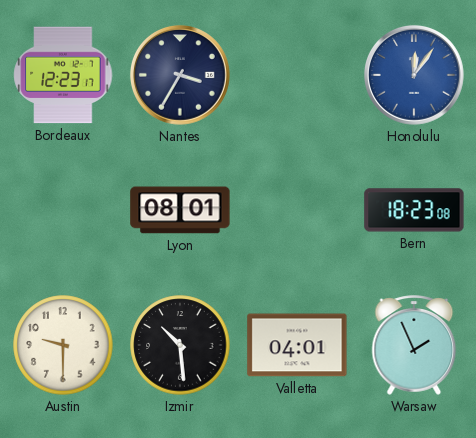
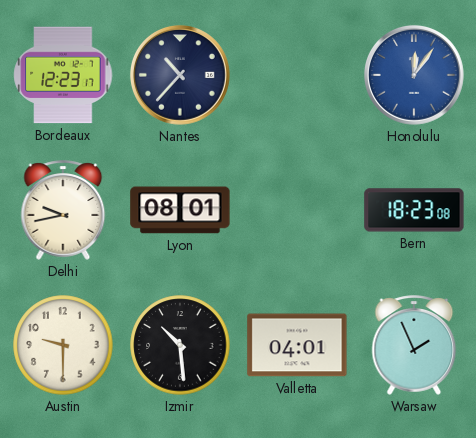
Nantes: 3:35 -> 10:37 (180, 75)
Delhi: none -> 9:43 (63, 210)
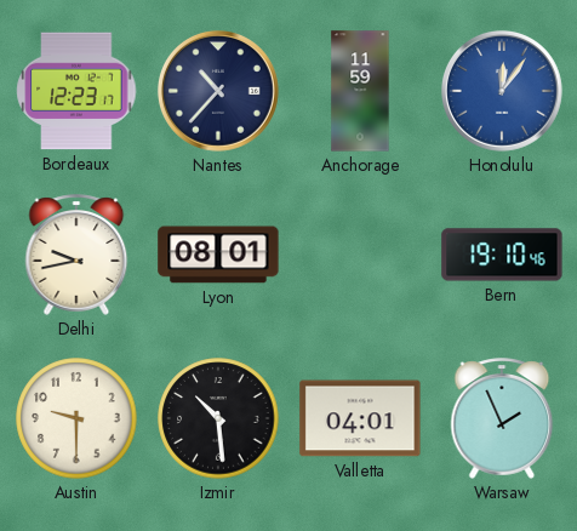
Anchorage: none -> 11:59 (360, 91)
Bern: 18:23 -> 19:10 (502, 255)
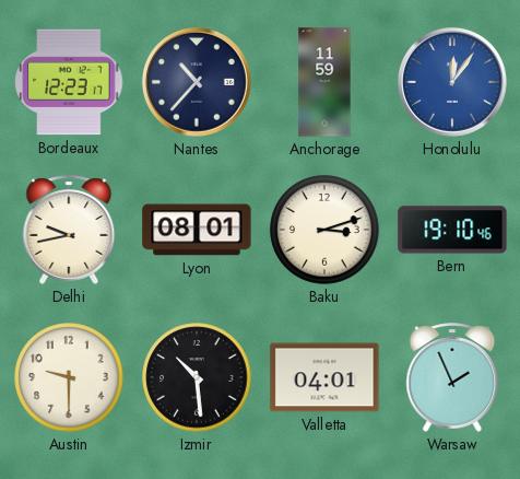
Baku: none -> 3:12 (324, 230)
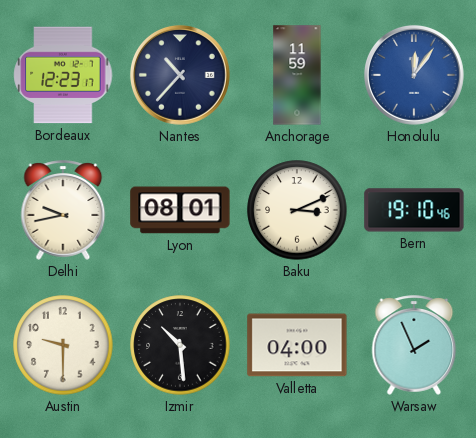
Baku: 3:12 -> 3:11 (297, 210)
Valletta: 04:01 -> 04:00 (297, 345)
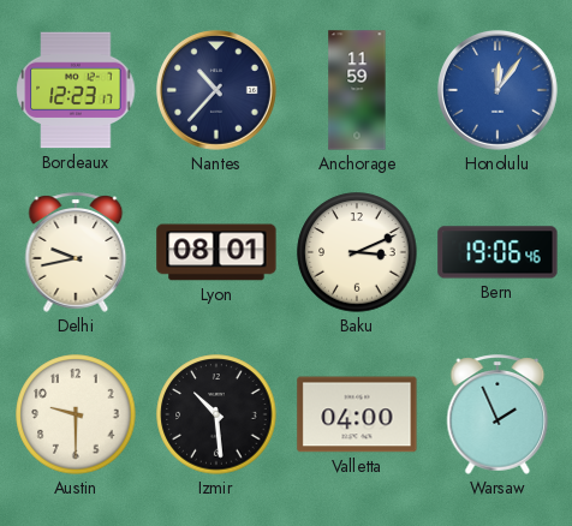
Bern: 19:10 -> 19:06 (497, 252)
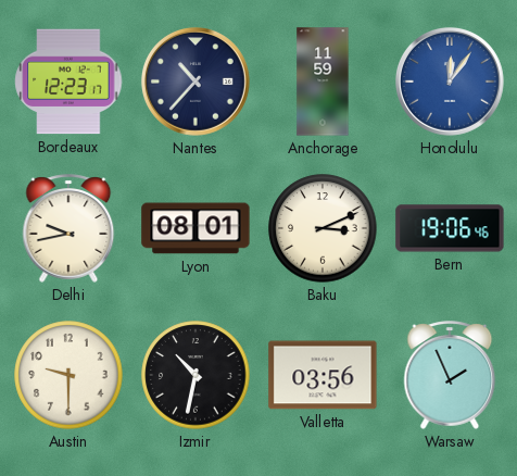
Izmir: 10:29 -> 10:32 (196, 375)
Valletta: 04:00 -> 03:56 (323, 375)
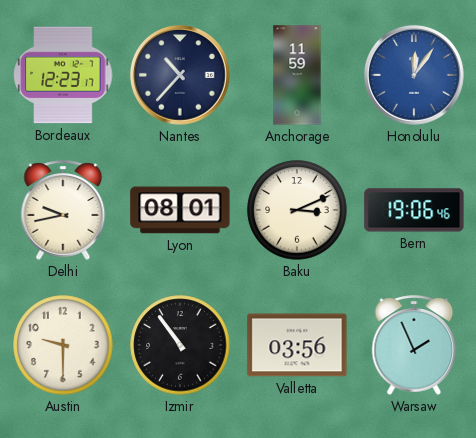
Izmir: 10:32 -> 10:54 (180, 345)
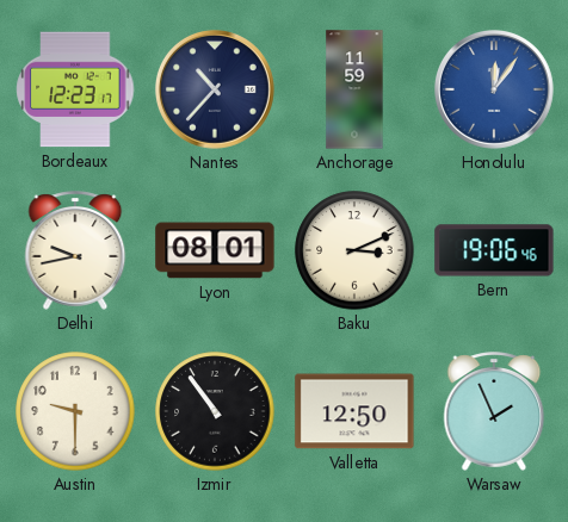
Valletta: 03:56 -> 12:50 (354, 411)
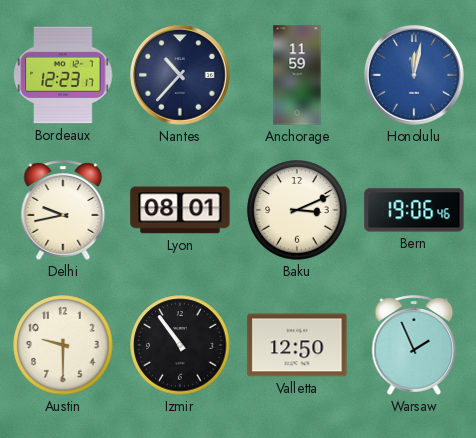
Honolulu: 12:06 -> 12:02 (414, 75)
